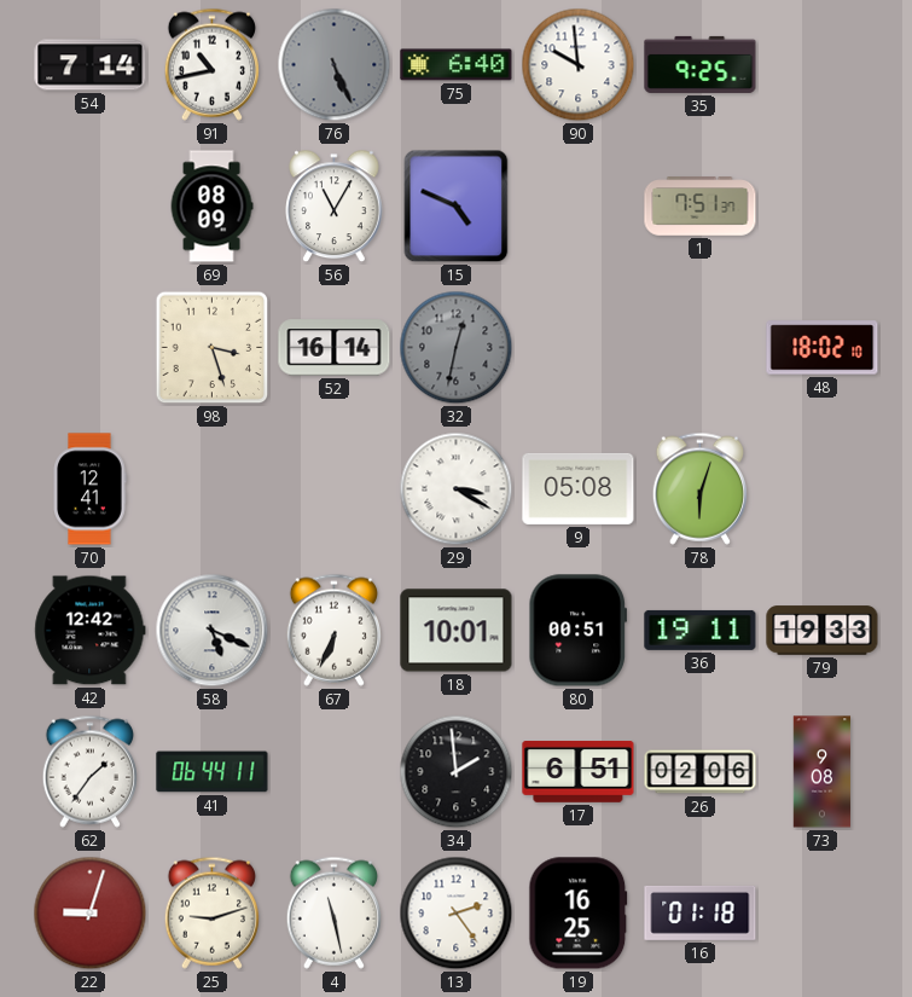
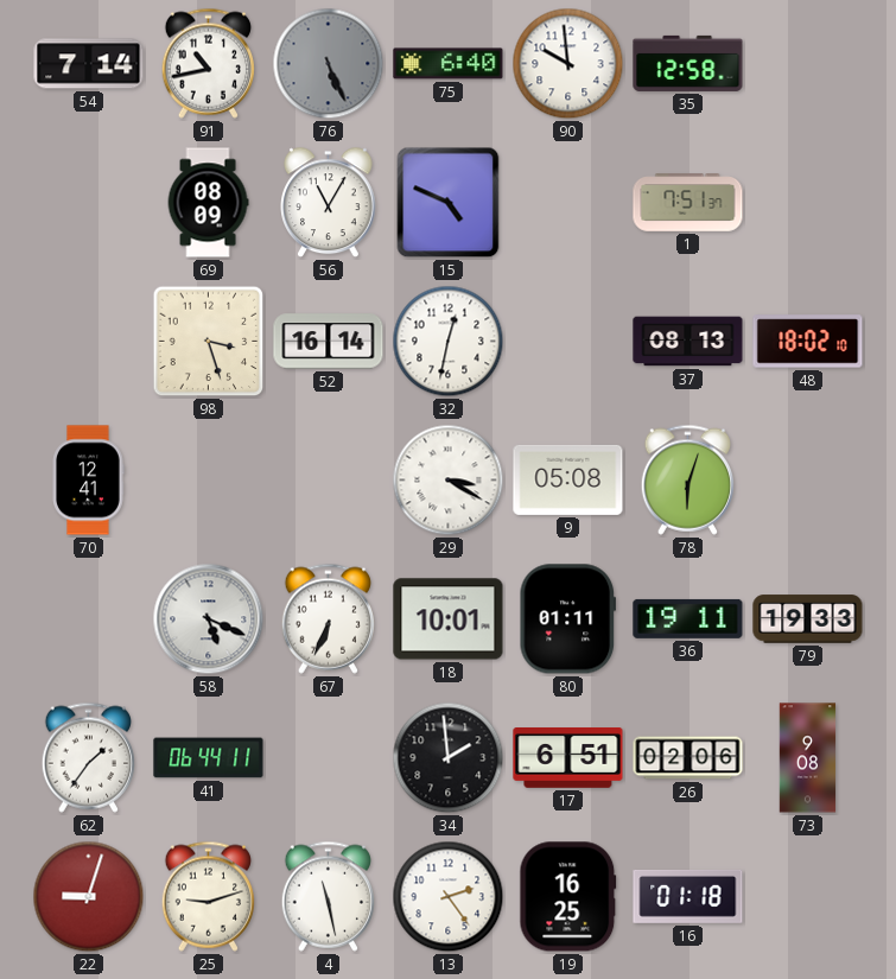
35: 9:25 -> 12:58 (688, 63)
32 dial: grey -> white (449, 342)
37: none -> 08:13 (688, 342)
42: 12:42 -> none (91, 631)
80: 00:51 -> 01:11 (567, 619)
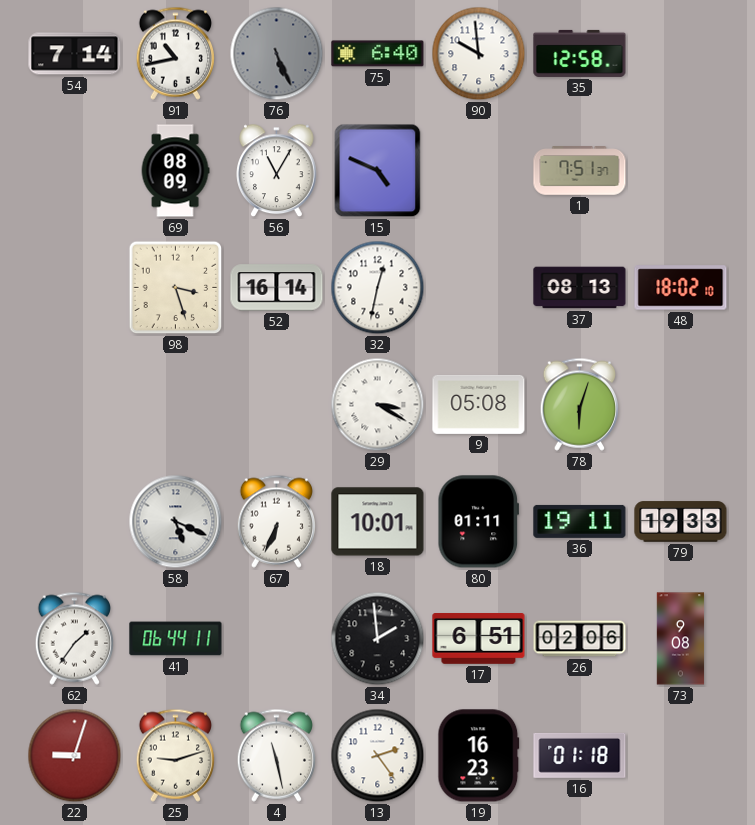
70: 12:41 -> none (88, 481)
19: 16:25 -> 16:23 (479, 756)
